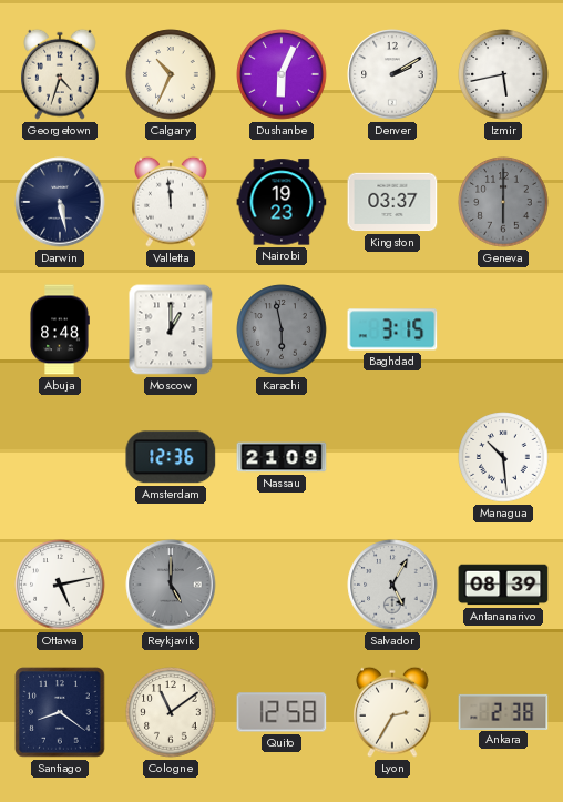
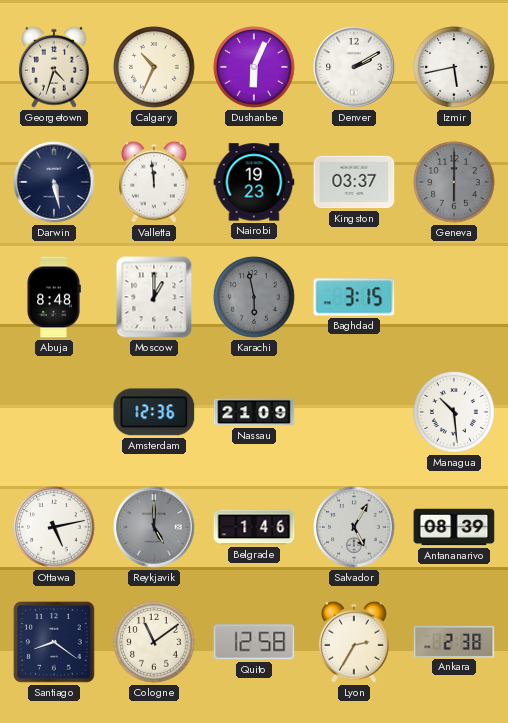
Belgrade: none -> 1:46 (254, 527)
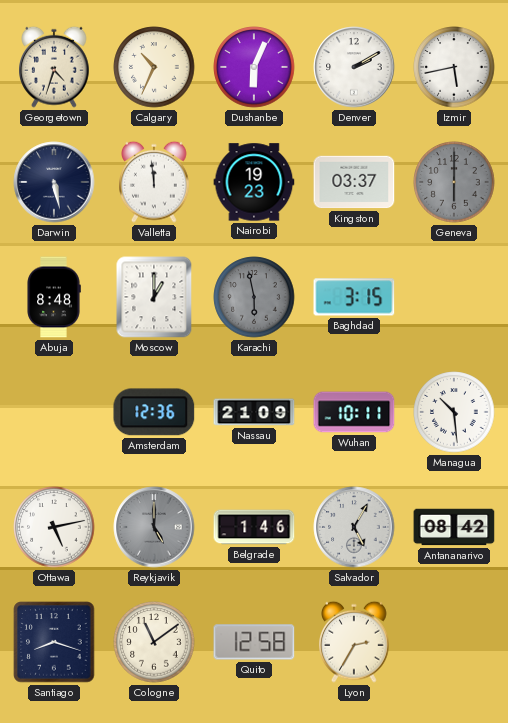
Wuhan: none -> 10:11 (354, 412)
Antananarivo: 08:39 -> 08:42 (454, 527)
Santiago: 8:21 -> 8:18 (54, 642)
Ankara: 2:38 -> none (454, 641)
